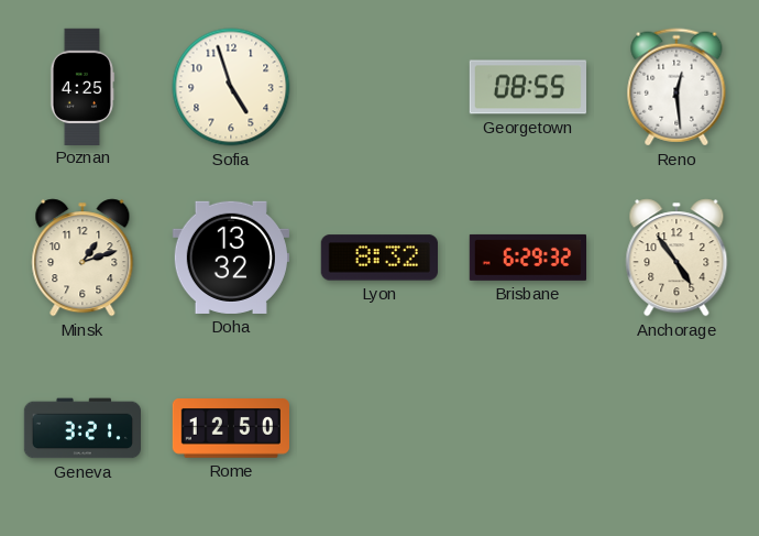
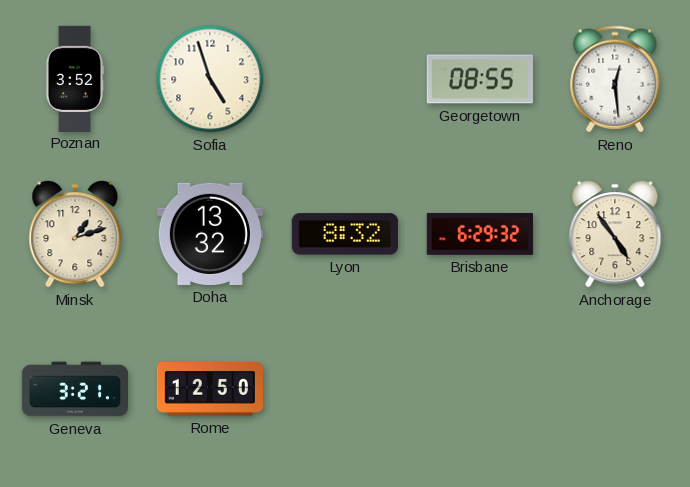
Poznan: 4:25 -> 3:52 (75, 78)
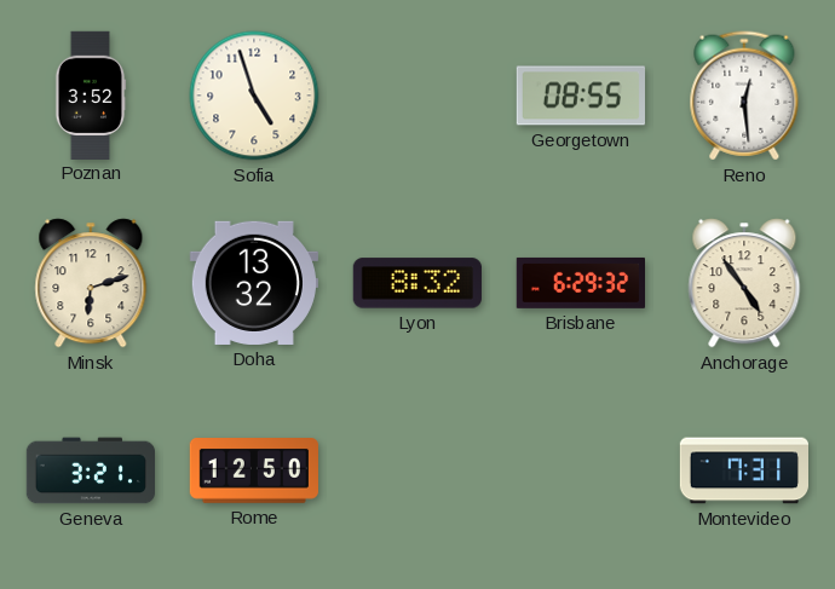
Minsk: 1:12 -> 6:12 (91, 283)
Montevideo: none -> 7:31 (743, 470)
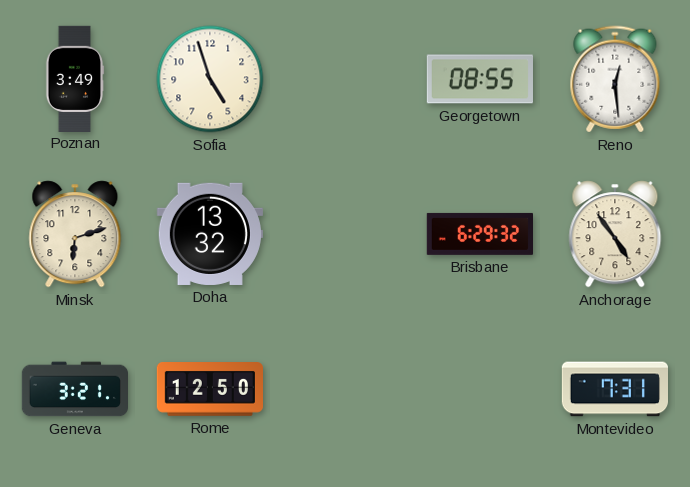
Poznan: 3:52 -> 3:49 (75, 78)
Lyon: 8:32 -> none (417, 283)
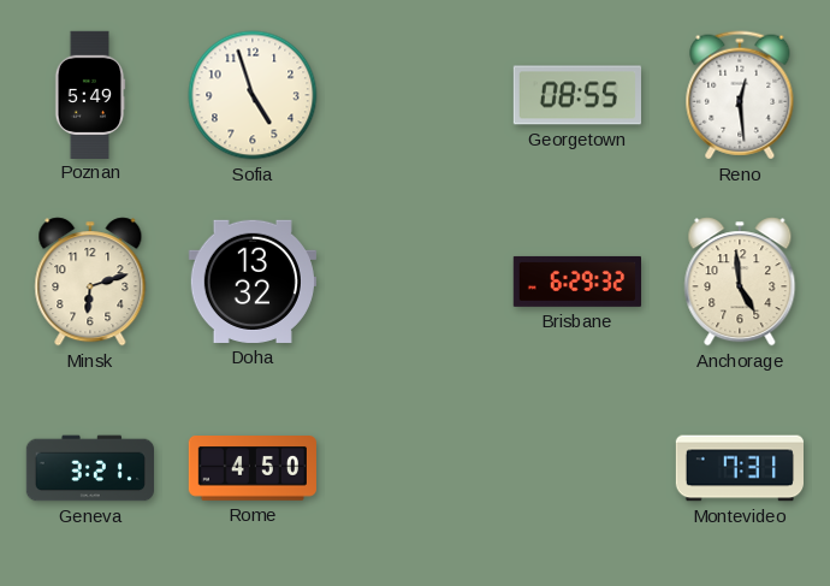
Poznan: 3:49 -> 5:49 (90, 94)
Anchorage: 4:54 -> 4:59 (740, 282)
Rome: 12:50 -> 4:50 (251, 469)
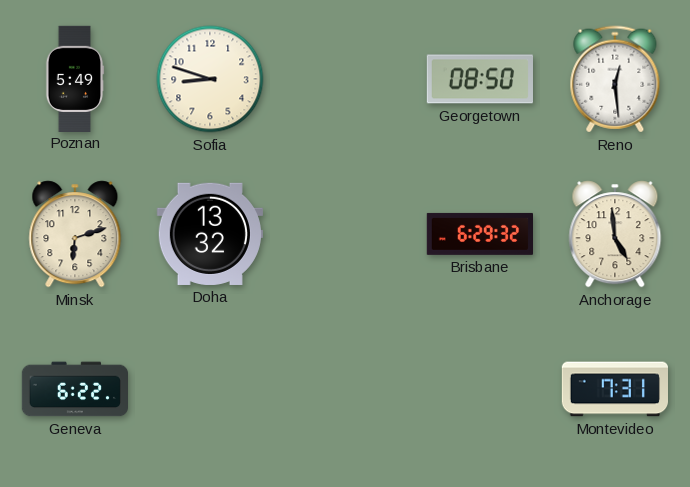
Sofia: 4:57 -> 8:48 (210, 79)
Georgetown: 08:55 -> 08:50 (479, 79)
Geneva: 3:21 -> 6:22 (74, 389)
Rome: 4:50 -> none (251, 469)
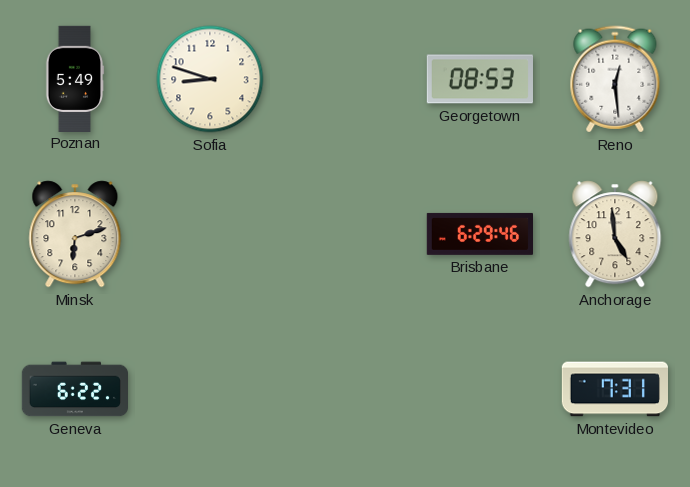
Georgetown: 08:50 -> 08:53 (479, 79)
Doha: 13:32 -> none (210, 234)
Brisbane: 6:29:32 -> 6:29:46 (479, 234)
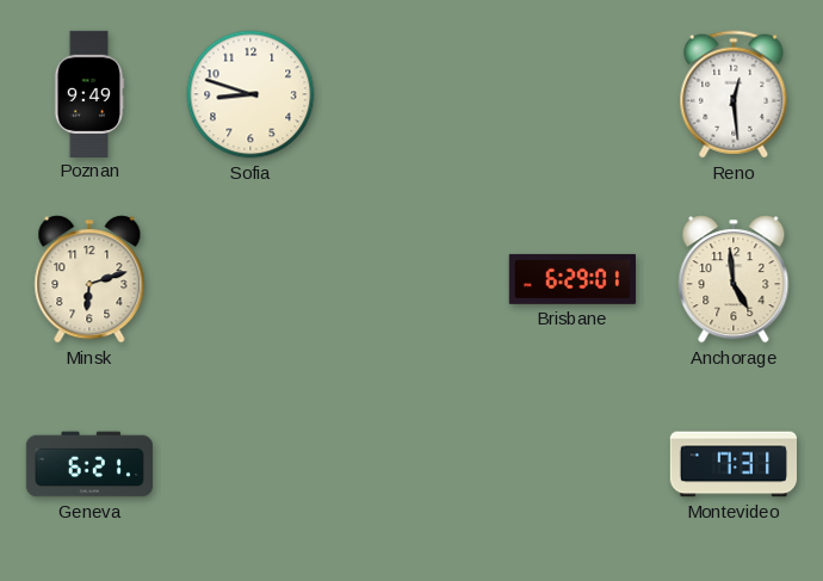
Poznan: 5:49 -> 9:49 (89, 93)
Georgetown: 08:53 -> none (479, 79)
Brisbane: 6:29:46 -> 6:29:01 (571, 279)
Geneva: 6:22 -> 6:21 (88, 464)
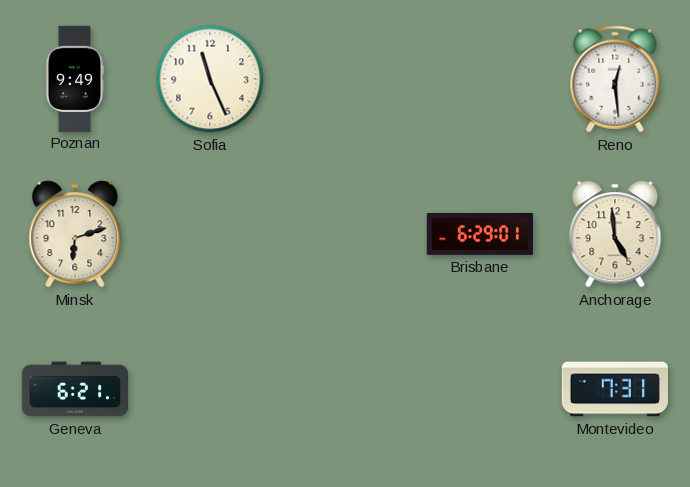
Sofia: 8:48 -> 11:26 (210, 79)
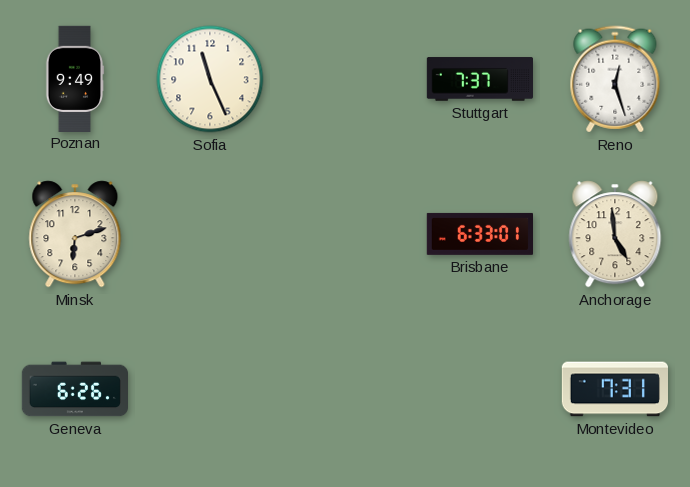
Stuttgart: none -> 7:37 (479, 79)
Reno: 12:29 -> 12:27 (615, 79)
Brisbane: 6:29 -> 6:33 (479, 234)
Geneva: 6:21 -> 6:26 (74, 389)
